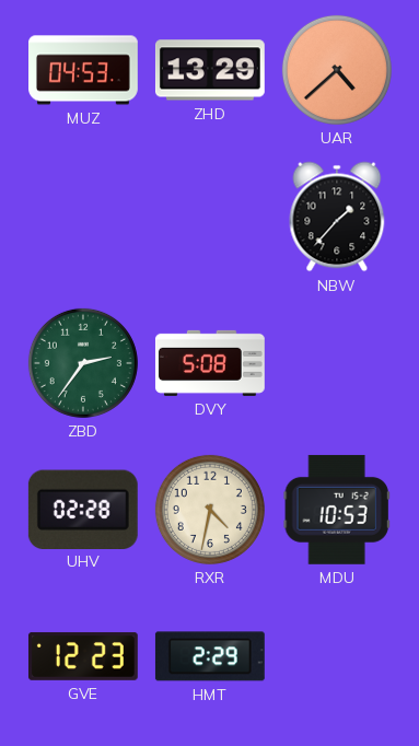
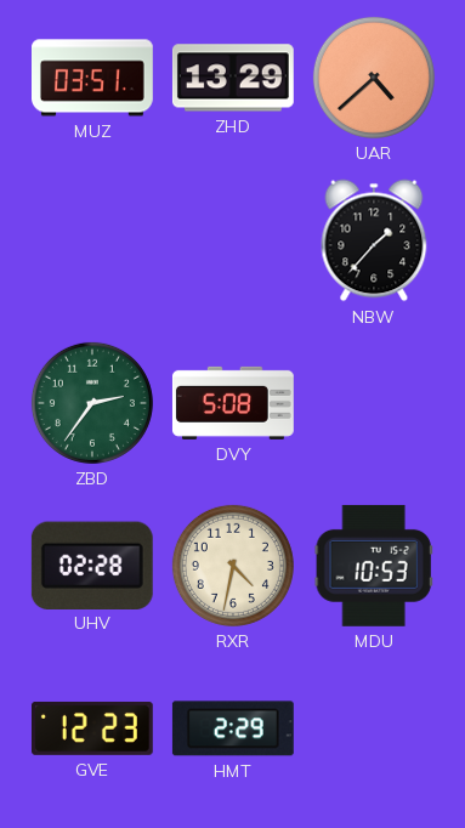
MUZ: 04:53 -> 03:51 (93, 78)
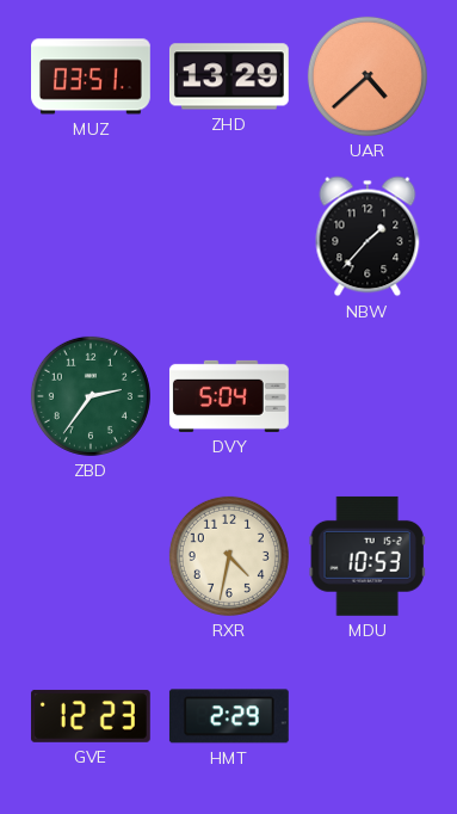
DVY: 5:08 -> 5:04 (229, 396)
UHV: 02:28 -> none (92, 565)
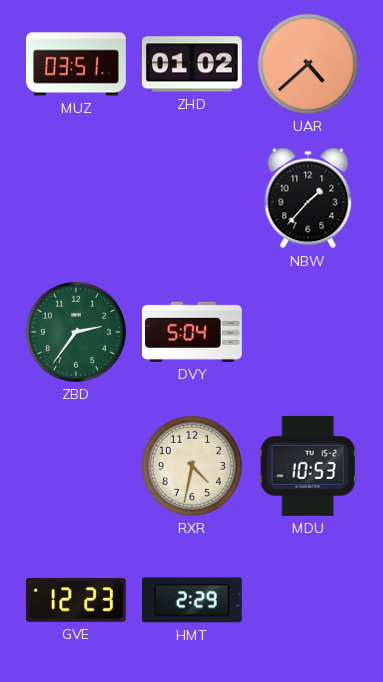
ZHD: 13:29 -> 01:02 (192, 64)
